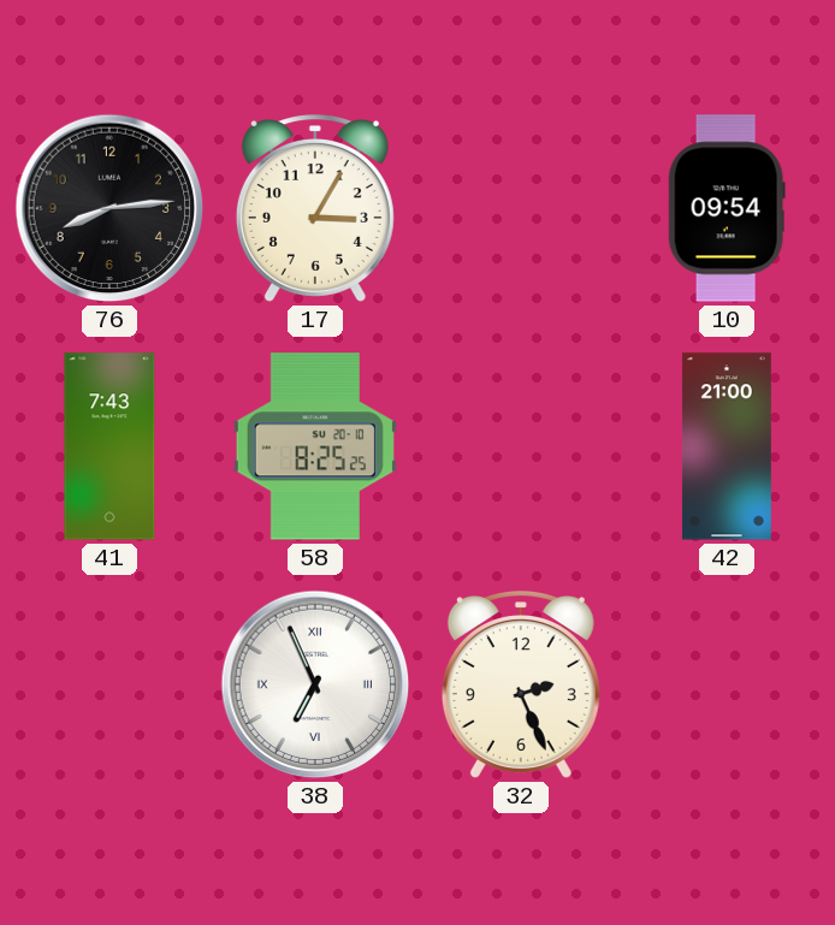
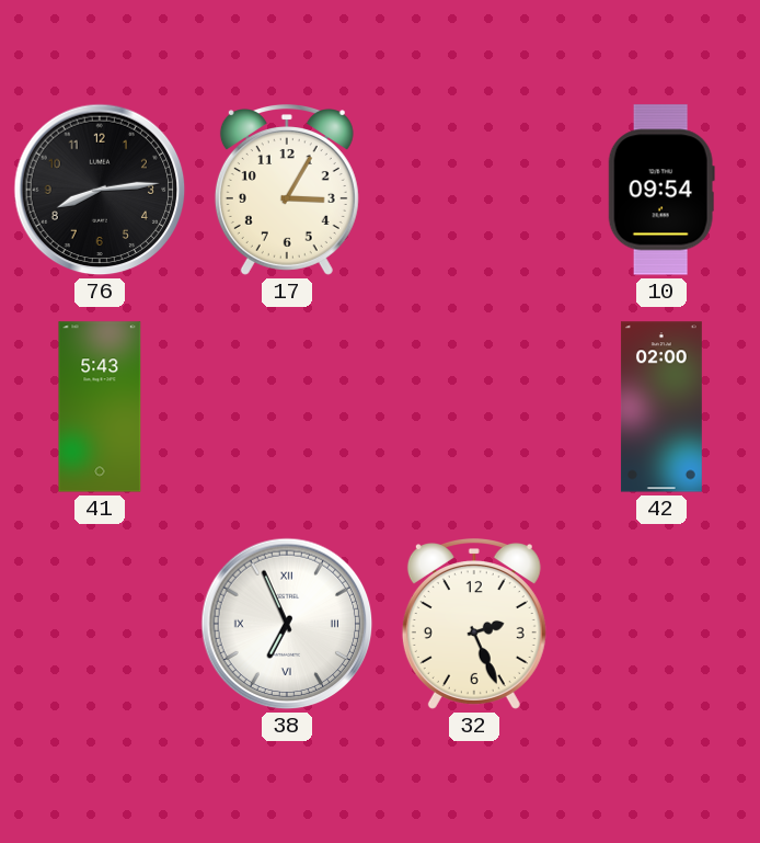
41: 7:43 -> 5:43 (100, 407)
58: 8:25 -> none (315, 446)
42: 21:00 -> 02:00 (661, 407)
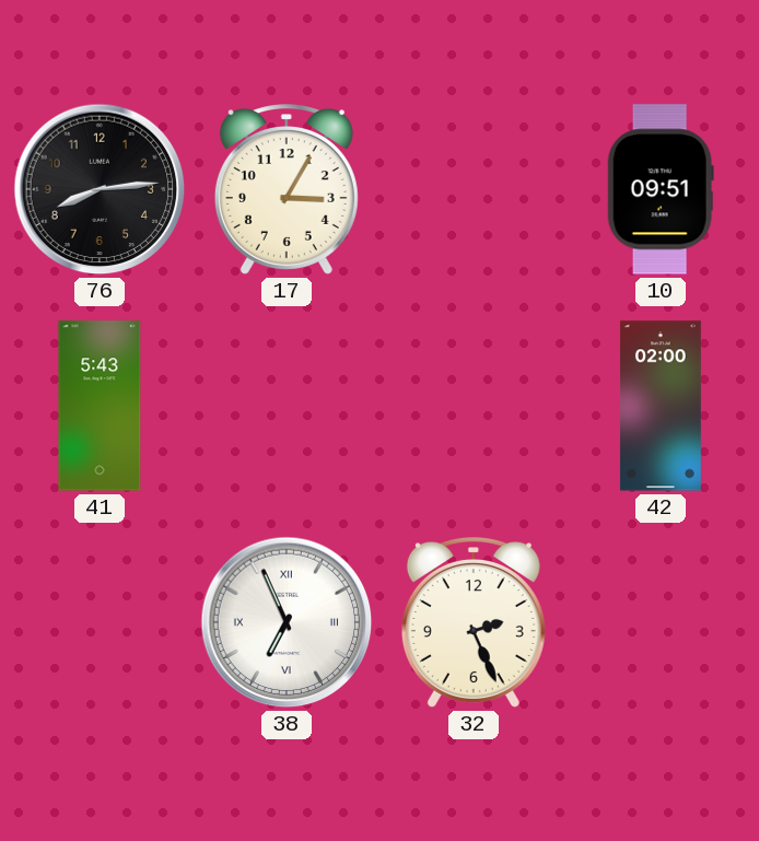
10: 09:54 -> 09:51 (661, 189)
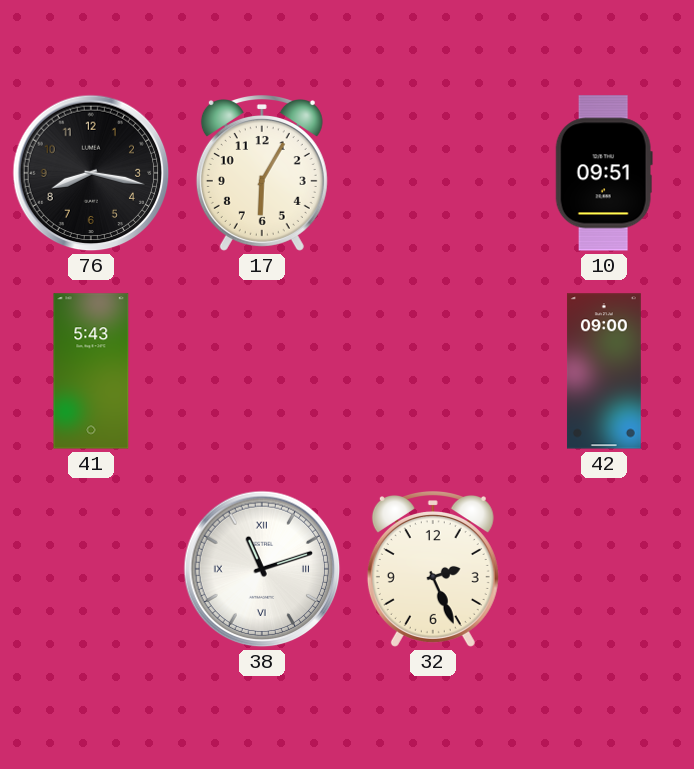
76: 8:14 -> 8:17 (91, 173)
17: 3:05 -> 6:05 (262, 174)
42: 02:00 -> 09:00 (604, 371)
38: 6:56 -> 11:12 (262, 569)
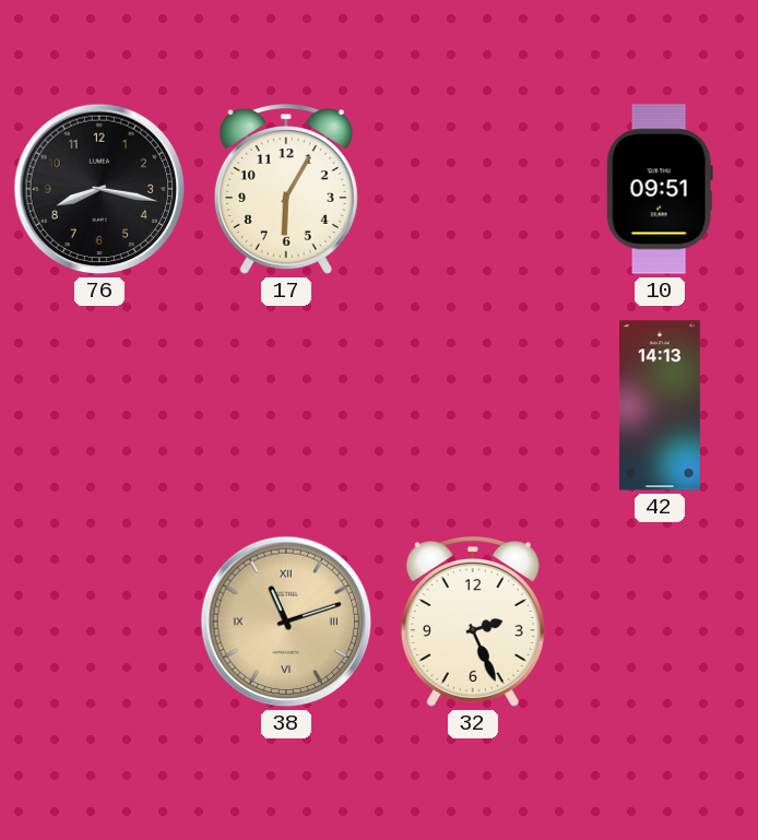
41: 5:43 -> none (91, 371)
42: 09:00 -> 14:13 (660, 405)
38 dial: white -> champagne (286, 622)
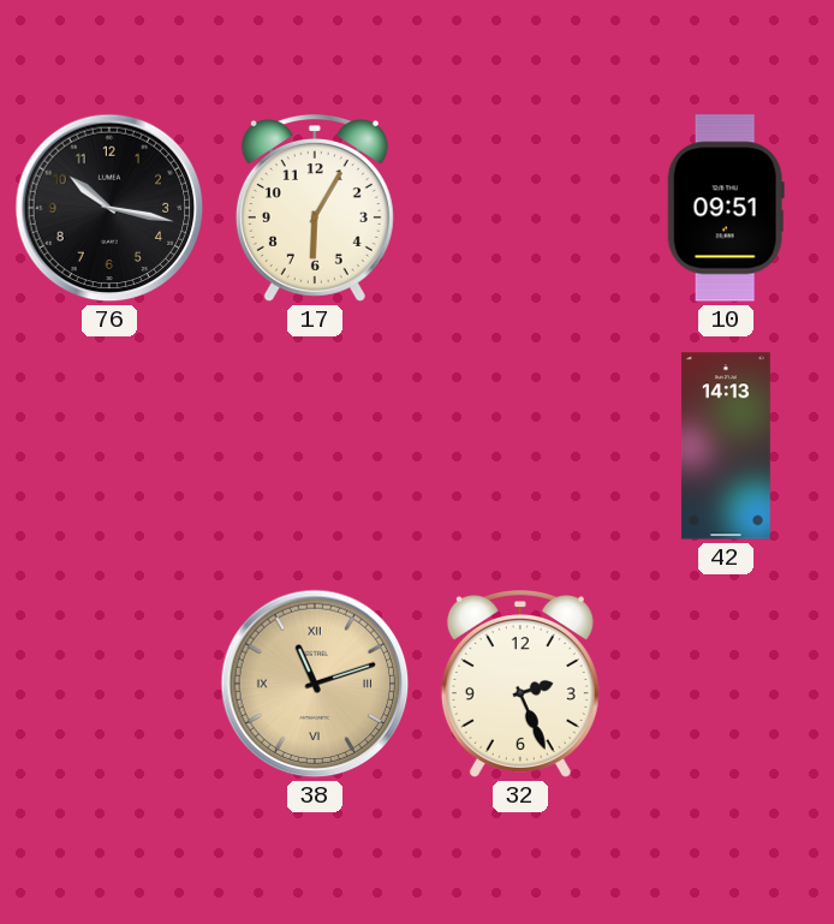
76: 8:17 -> 10:17 (109, 208)
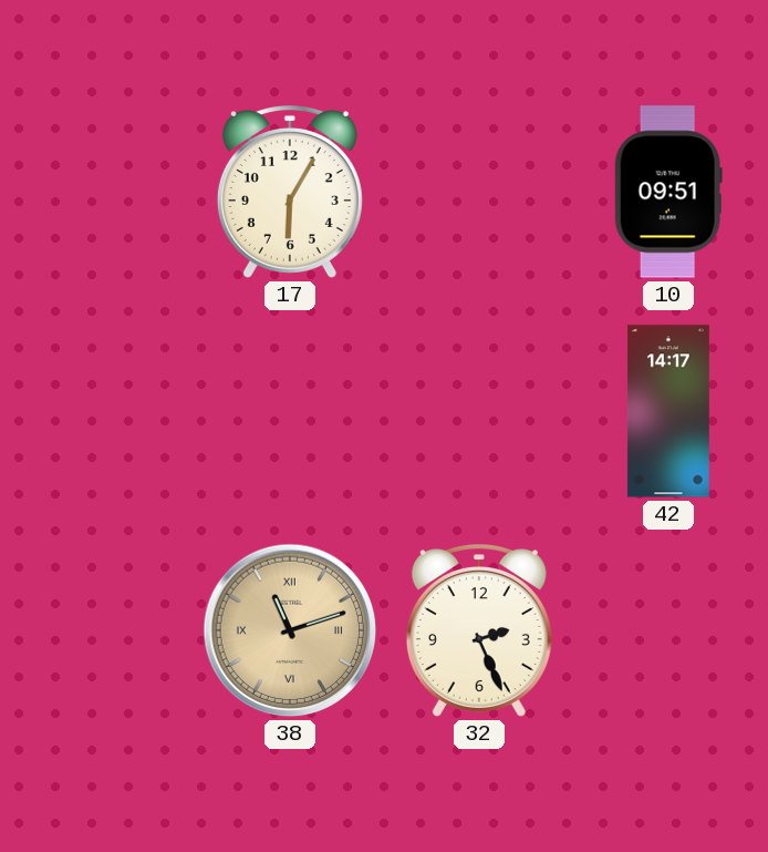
76: 10:17 -> none (109, 208)
42: 14:13 -> 14:17 (668, 411)
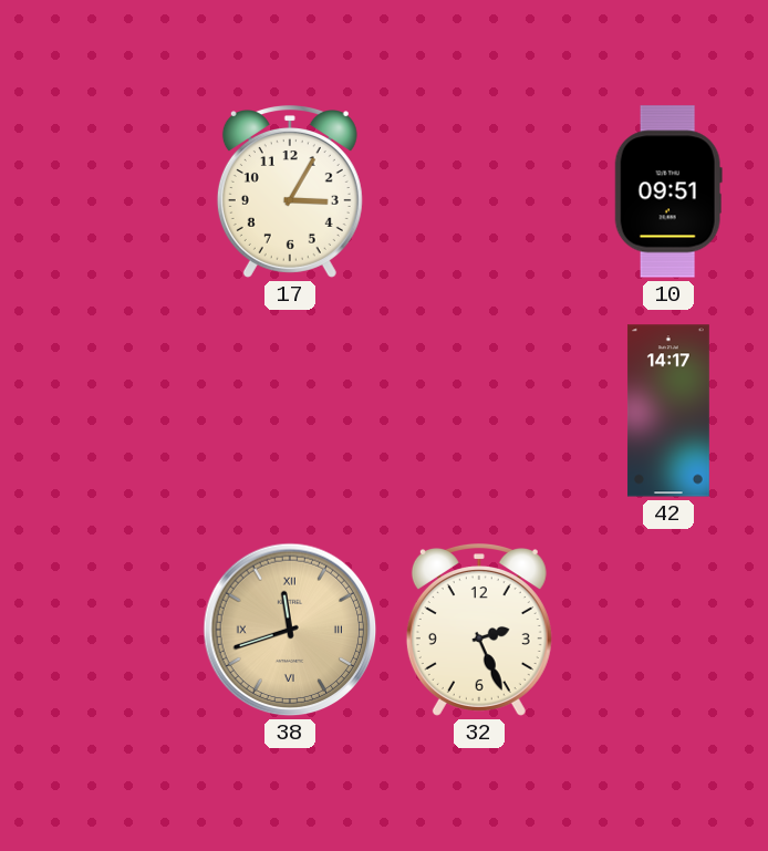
17: 6:05 -> 3:05 (290, 193)
38: 11:12 -> 11:42 (290, 630)
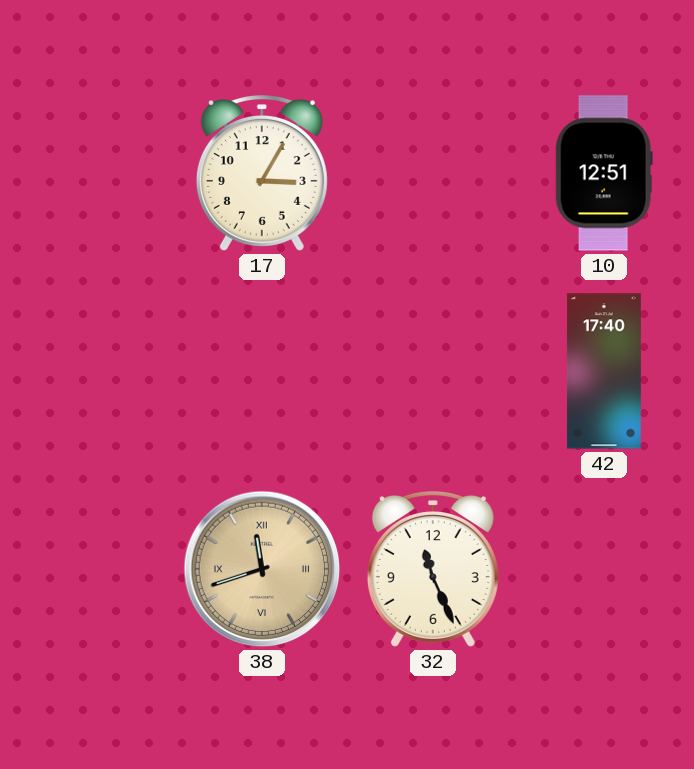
10: 09:51 -> 12:51 (604, 173)
42: 14:17 -> 17:40 (604, 371)
32: 2:26 -> 11:26 (433, 570)
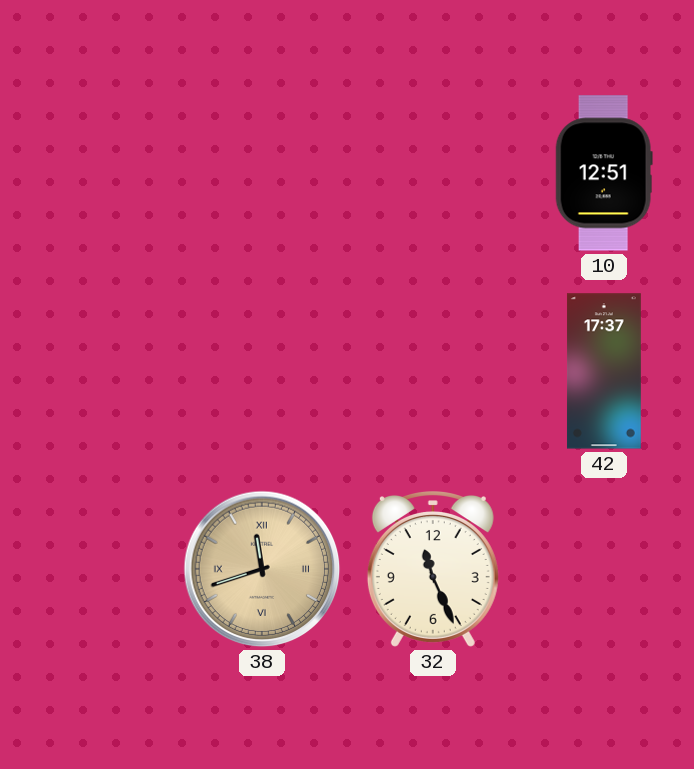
17: 3:05 -> none (262, 174)
42: 17:40 -> 17:37 (604, 371)
